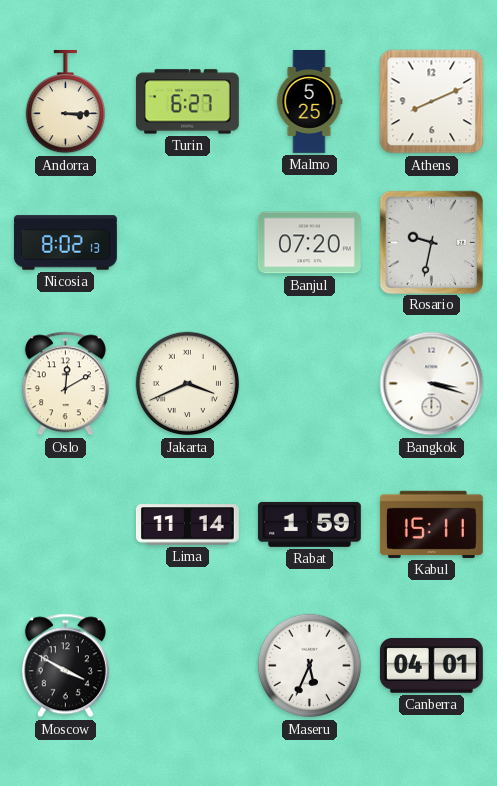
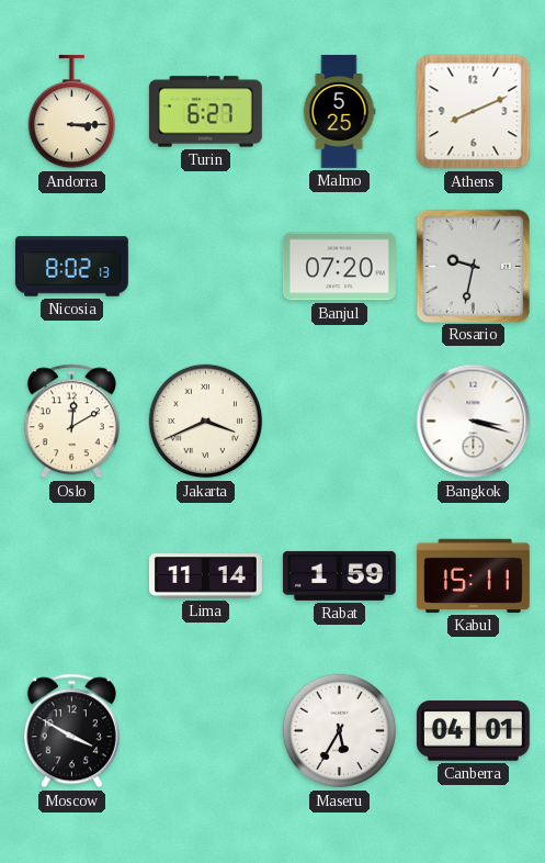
Maseru: 5:34 -> 5:35 (340, 731)
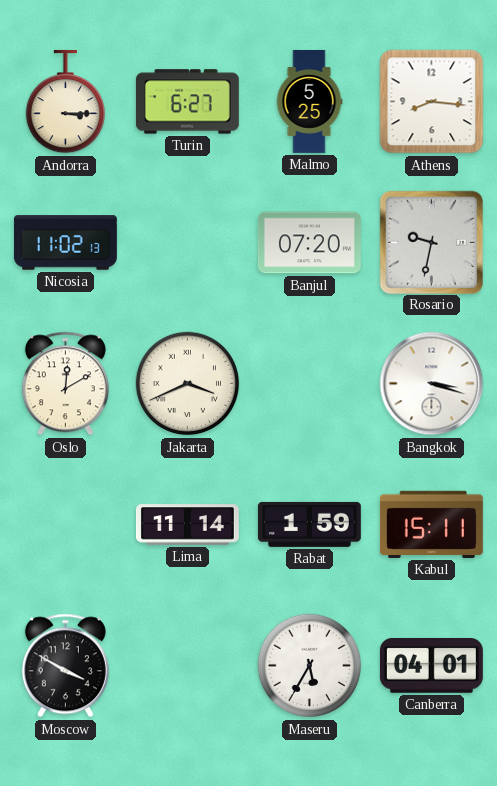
Athens: 8:11 -> 8:16 (432, 102)
Nicosia: 8:02 -> 11:02 (65, 243)
